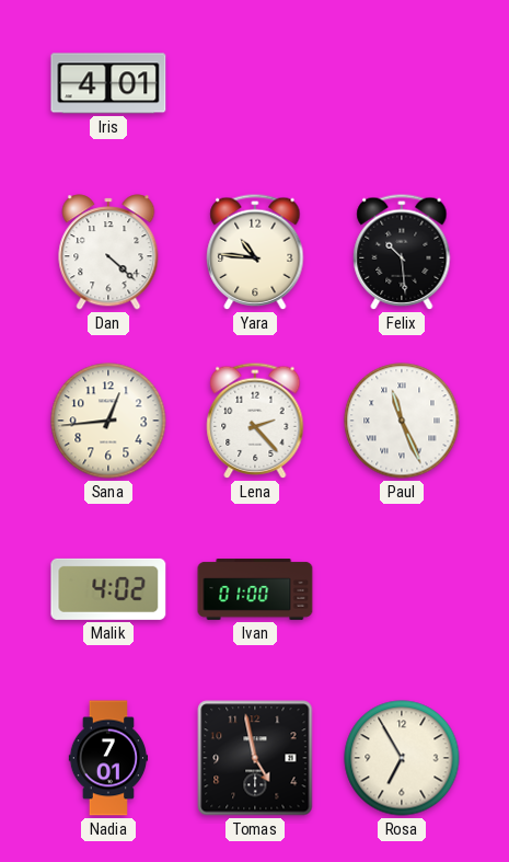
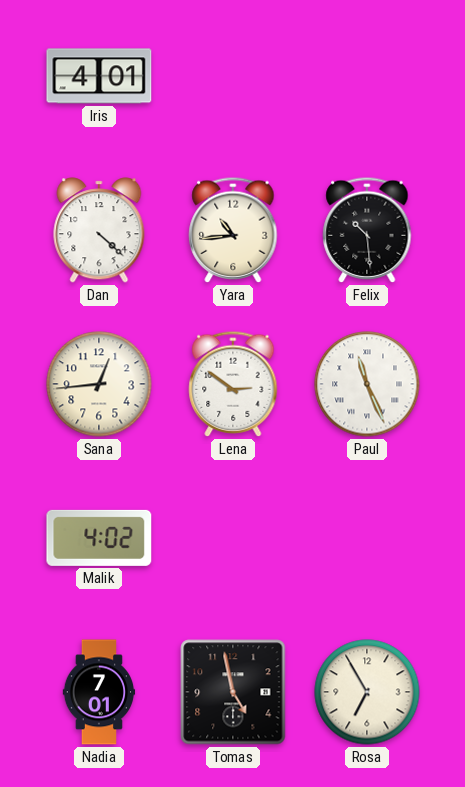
Yara: 10:46 -> 10:44 (233, 230)
Lena: 2:23 -> 2:51 (233, 384)
Ivan: 01:00 -> none (255, 589)
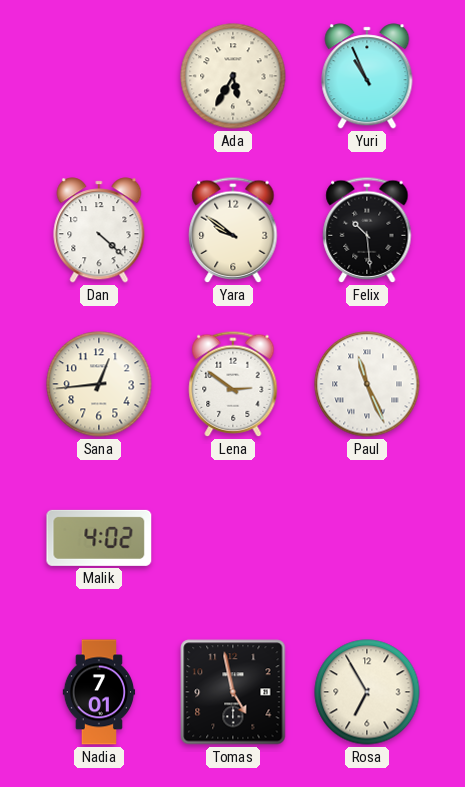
Iris: 4:01 -> none (99, 76)
Ada: none -> 5:35 (233, 76)
Yuri: none -> 10:56 (367, 76)
Yara: 10:44 -> 9:51 (233, 230)
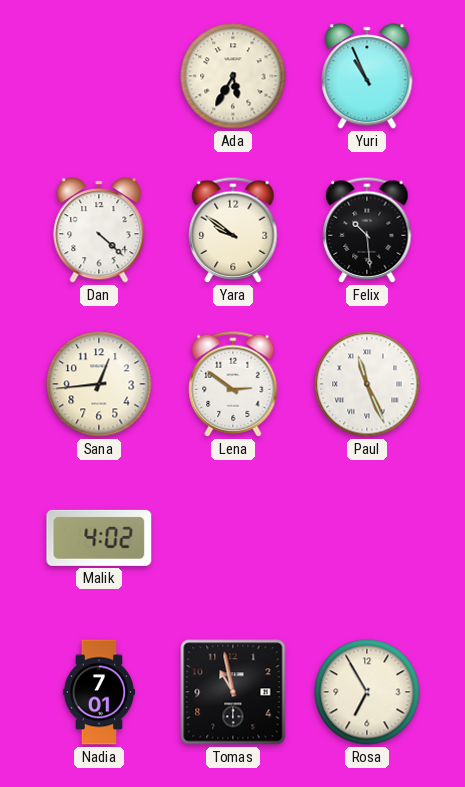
Tomas: 4:58 -> 10:58 (233, 692)
